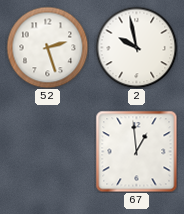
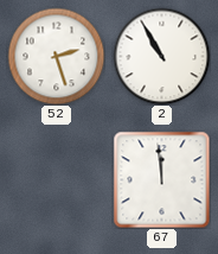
2: 9:58 -> 10:55 (161, 56)
67: 12:59 -> 11:59 (161, 179)
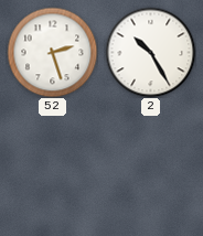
2: 10:55 -> 10:25 (150, 52)
67: 11:59 -> none (161, 179)
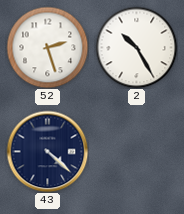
43: none -> 4:22 (47, 151)
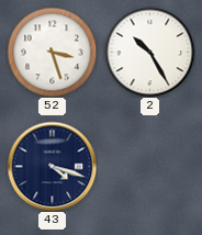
52: 2:27 -> 3:27 (52, 52)
43: 4:22 -> 4:18 (52, 166)
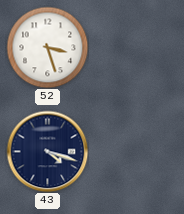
2: 10:25 -> none (149, 52)
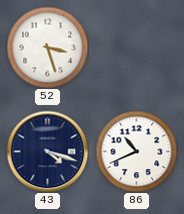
86: none -> 10:41 (136, 151)
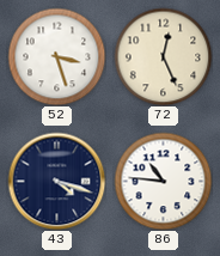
72: none -> 12:26 (163, 56)
86: 10:41 -> 10:46 (163, 181)
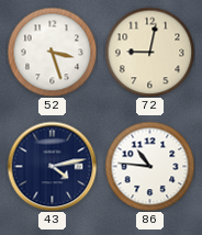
72: 12:26 -> 9:02 (149, 52)
43: 4:18 -> 4:13 (52, 166)
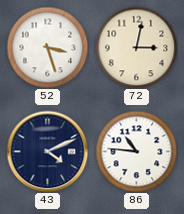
72: 9:02 -> 3:02 (136, 47)
43: 4:13 -> 4:11 (47, 151)
